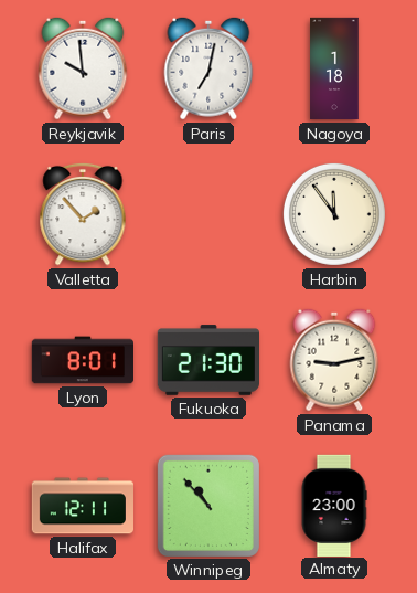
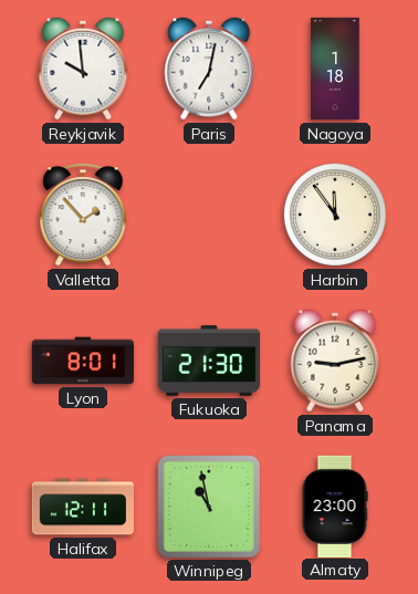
Winnipeg: 10:53 -> 10:58 (209, 507)
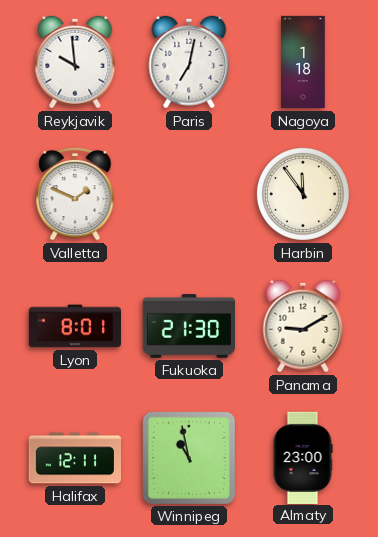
Valletta: 1:53 -> 1:49 (75, 194)
Panama: 9:13 -> 9:10 (303, 326)
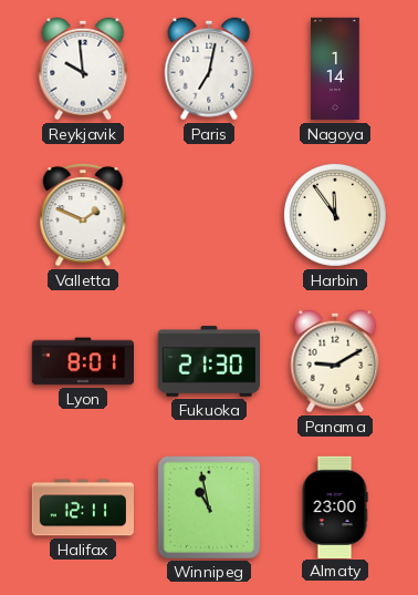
Nagoya: 1:18 -> 1:14 (335, 69)
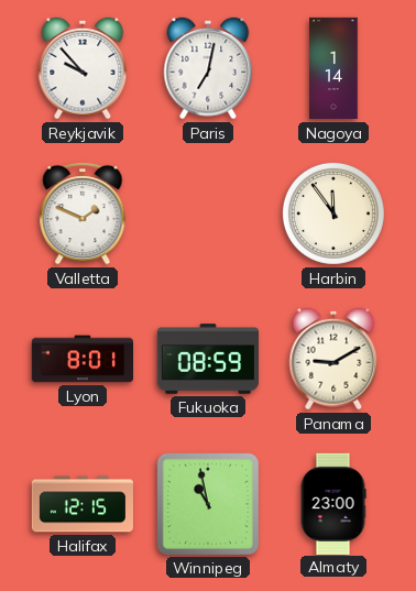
Reykjavik: 9:59 -> 9:53 (83, 68)
Fukuoka: 21:30 -> 08:59 (207, 359)
Halifax: 12:11 -> 12:15 (81, 504)
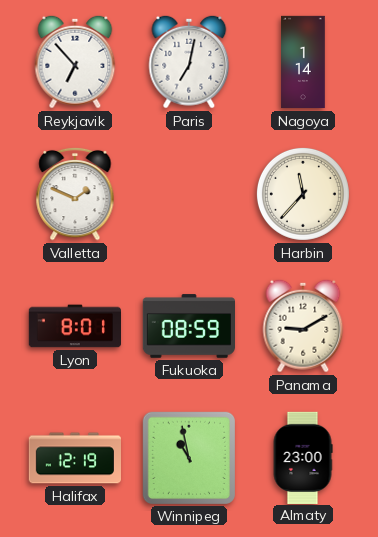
Reykjavik: 9:53 -> 6:53 (75, 62)
Harbin: 11:54 -> 11:37 (303, 194)
Halifax: 12:15 -> 12:19 (74, 458)
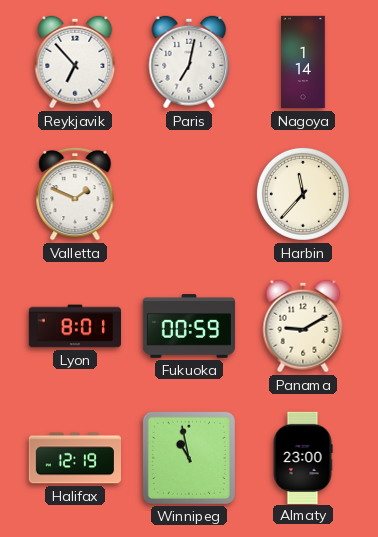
Fukuoka: 08:59 -> 00:59 (188, 326)
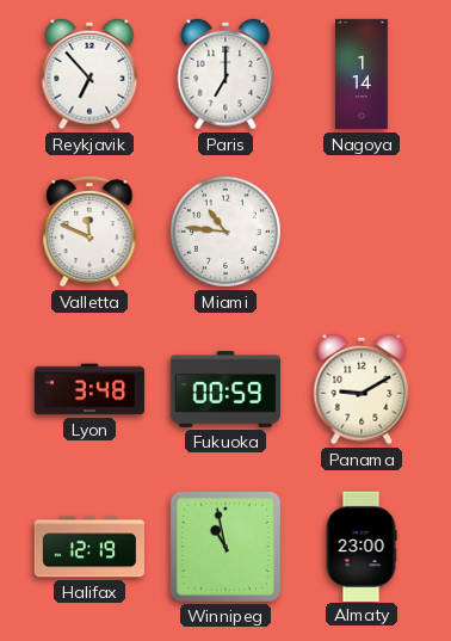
Paris: 7:02 -> 7:00 (225, 74)
Valletta: 1:49 -> 11:49 (89, 232)
Miami: none -> 10:46 (225, 232)
Harbin: 11:37 -> none (303, 194)
Lyon: 8:01 -> 3:48 (88, 389)
